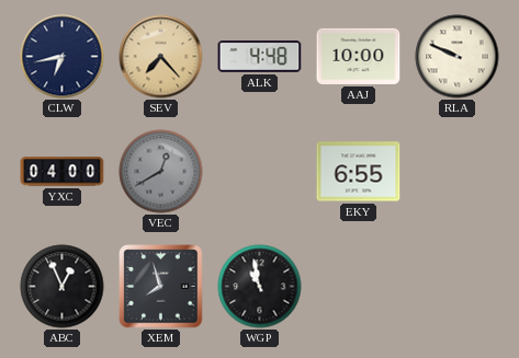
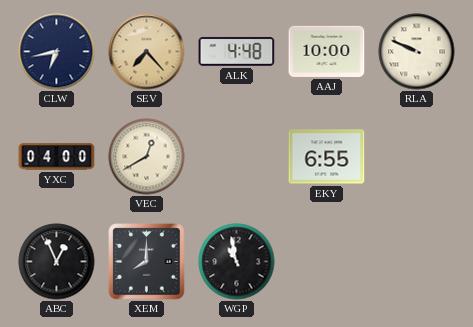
VEC dial: grey -> cream (147, 157)
XEM: 7:57 -> 8:00 (147, 262)
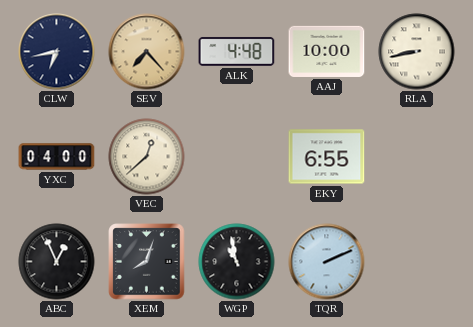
RLA: 9:49 -> 8:43 (417, 52)
VEC: 12:40 -> 12:38 (147, 157)
XEM: 8:00 -> 8:03 (147, 262)
TQR: none -> 2:11 (327, 262)
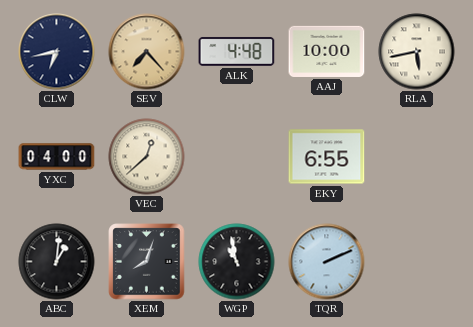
RLA: 8:43 -> 5:43 (417, 52)
ABC: 12:56 -> 1:01 (57, 262)
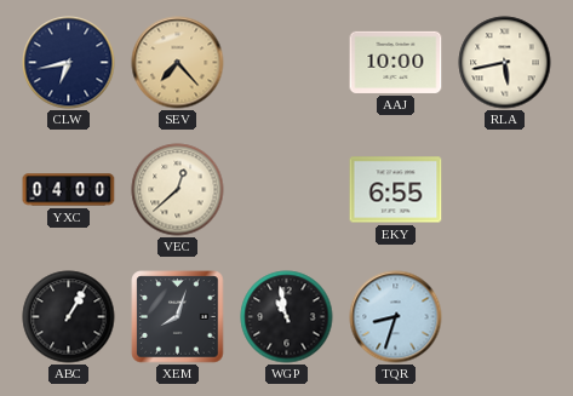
ALK: 4:48 -> none (237, 51)
ABC: 1:01 -> 1:05 (69, 317)
TQR: 2:11 -> 8:33 (396, 317)
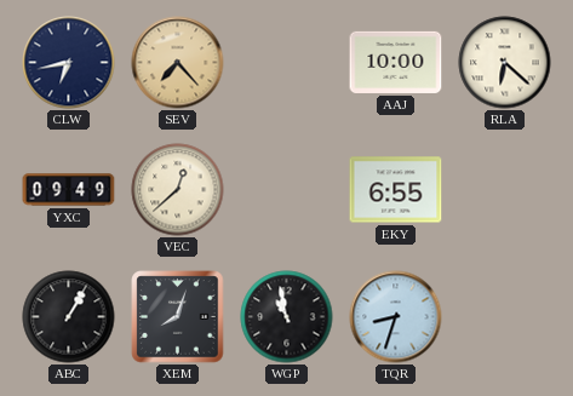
RLA: 5:43 -> 6:22 (505, 63)
YXC: 04:00 -> 09:49 (69, 190)
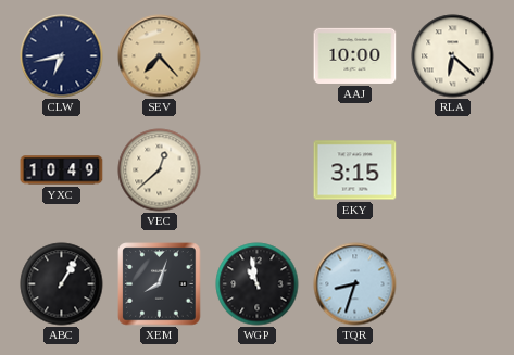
YXC: 09:49 -> 10:49 (62, 170)
EKY: 6:55 -> 3:15 (355, 170)
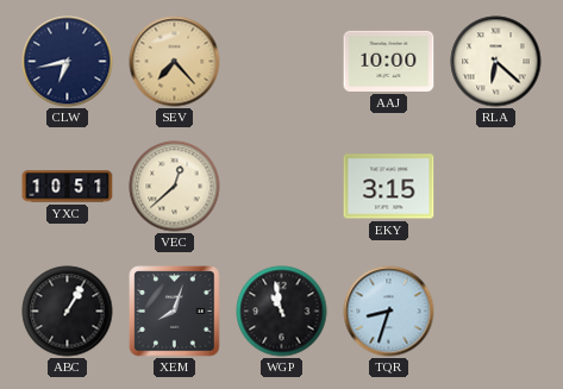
YXC: 10:49 -> 10:51 (68, 187)
